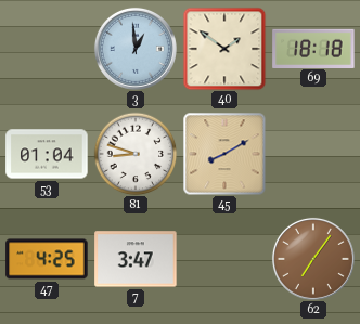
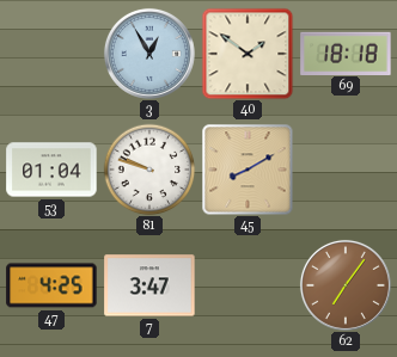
3: 12:59 -> 12:55 (149, 54)
81: 8:48 -> 9:48 (149, 170)
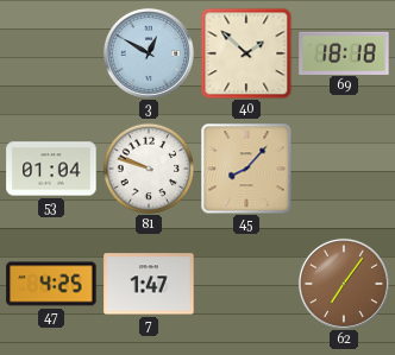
3: 12:55 -> 12:50 (149, 53)
40: 1:51 -> 1:52 (246, 53)
45: 8:10 -> 8:07 (246, 169)
7: 3:47 -> 1:47 (149, 284)
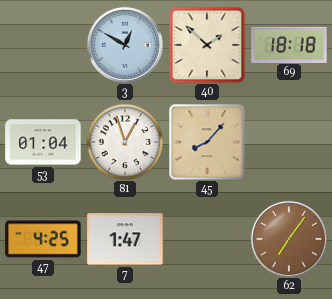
81: 9:48 -> 12:57 (125, 142)
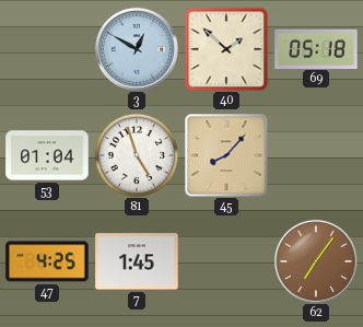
69: 18:18 -> 05:18 (316, 48)
81: 12:57 -> 4:57 (137, 155)
7: 1:47 -> 1:45 (137, 261)
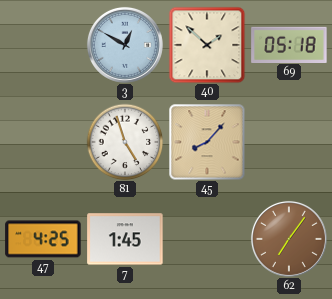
53: 01:04 -> none (47, 155)
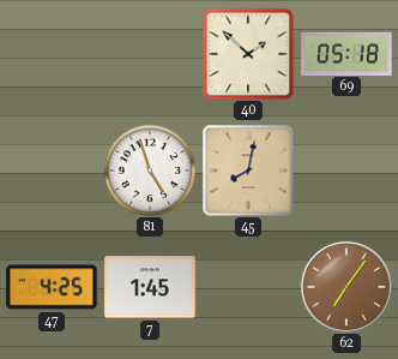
3: 12:50 -> none (125, 45)
45: 8:07 -> 8:02 (248, 170)
